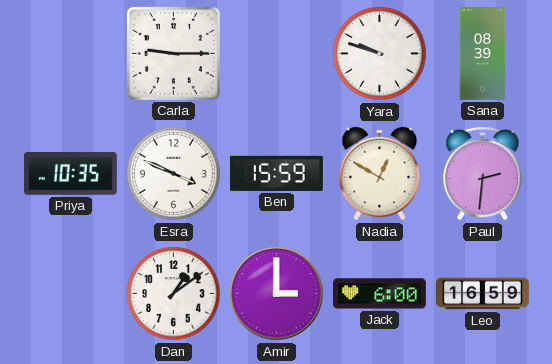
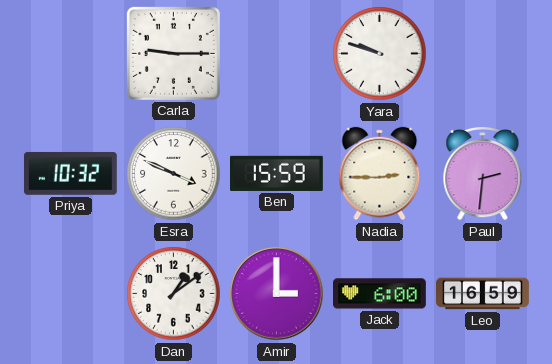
Sana: 08:39 -> none (483, 54)
Priya: 10:35 -> 10:32 (70, 173)
Nadia: 12:50 -> 2:45 (380, 174)
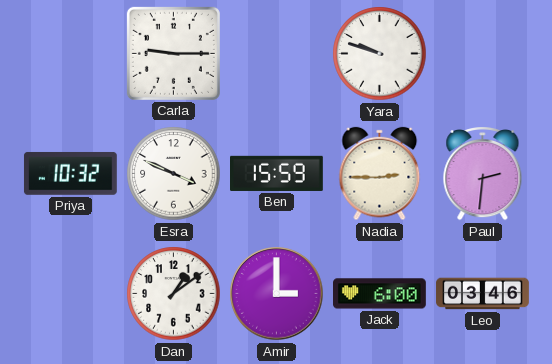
Leo: 16:59 -> 03:46 (483, 294)
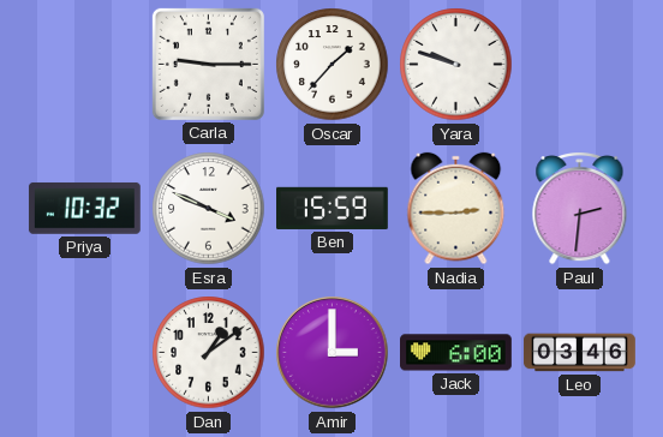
Oscar: none -> 1:37 (333, 65)
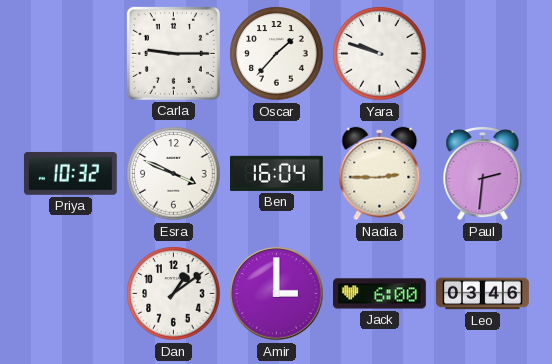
Ben: 15:59 -> 16:04 (277, 173)
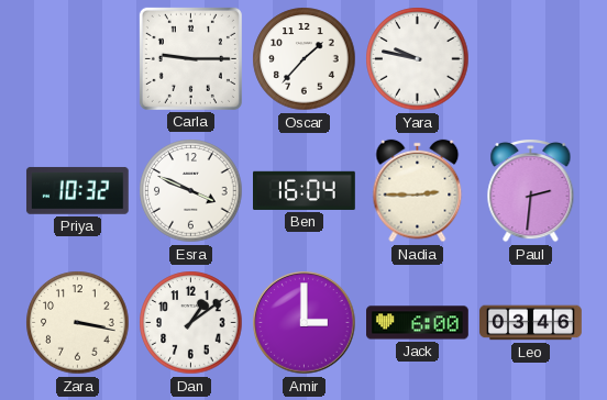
Yara: 9:48 -> 9:47 (418, 59)
Zara: none -> 3:17 (78, 323)
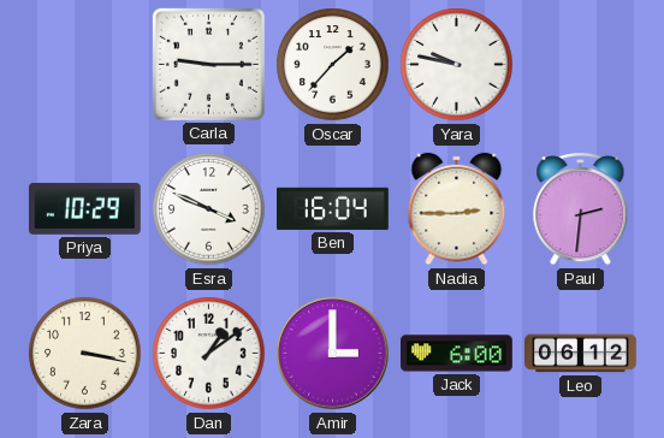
Priya: 10:32 -> 10:29 (84, 208)
Leo: 03:46 -> 06:12 (581, 354)
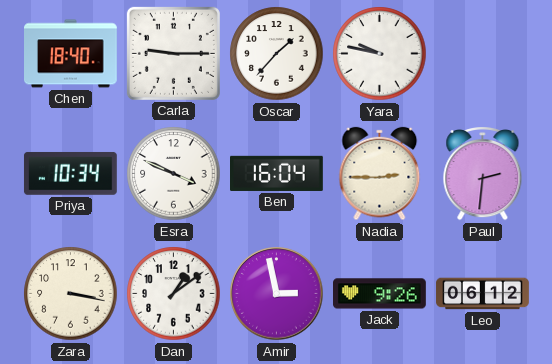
Chen: none -> 18:40 (71, 54)
Priya: 10:29 -> 10:34 (70, 173)
Amir: 3:00 -> 2:58 (277, 294)
Jack: 6:00 -> 9:26 (380, 294)
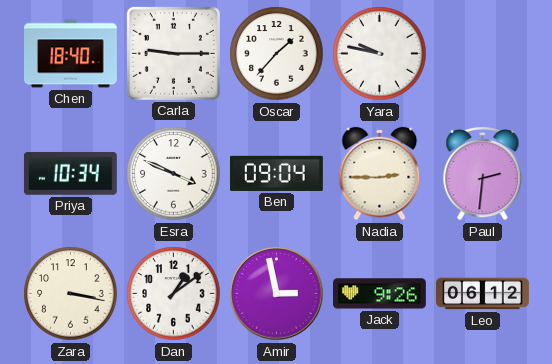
Ben: 16:04 -> 09:04 (277, 173)
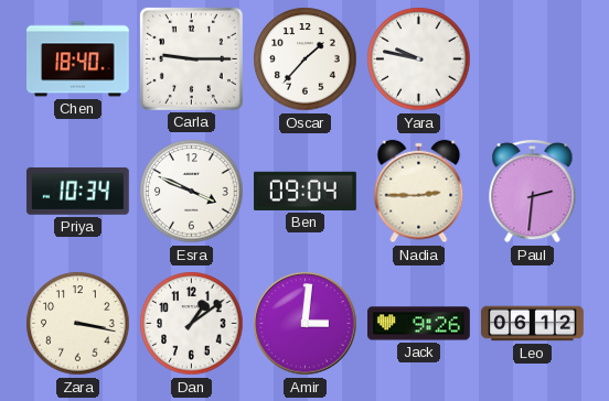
Amir: 2:58 -> 3:01 (306, 324)
